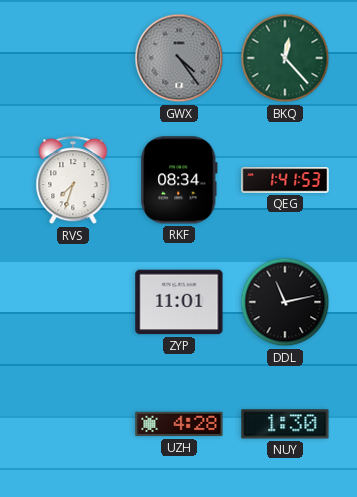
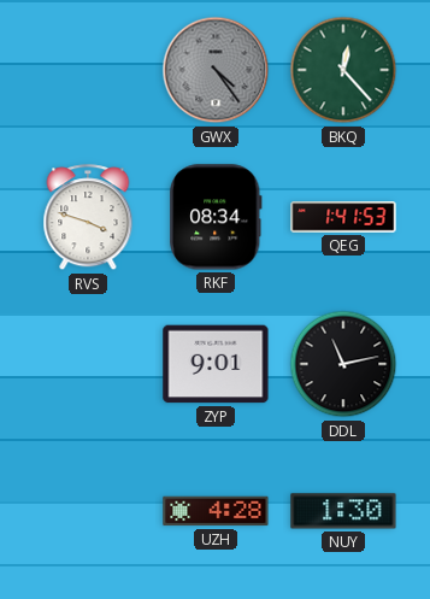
RVS: 7:33 -> 3:48 (88, 218)
ZYP: 11:01 -> 9:01 (216, 364)
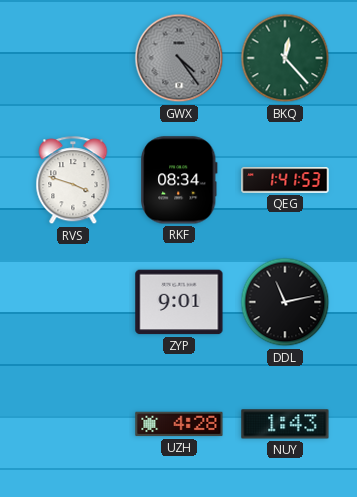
NUY: 1:30 -> 1:43 (285, 424)
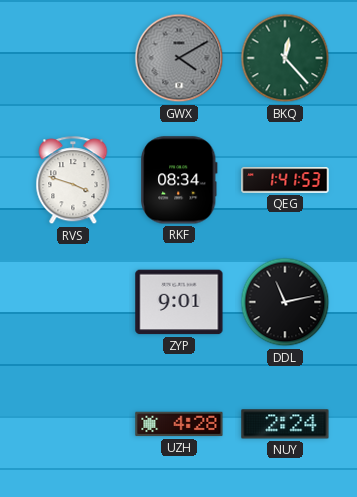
GWX: 4:24 -> 4:10 (179, 58)
NUY: 1:43 -> 2:24 (285, 424)
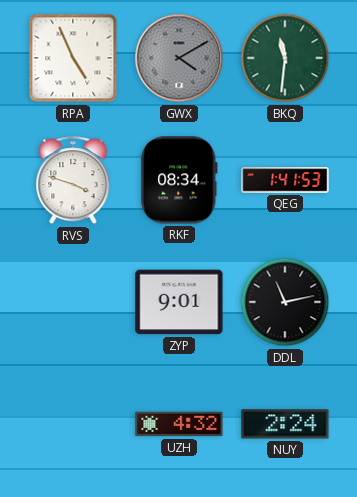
RPA: none -> 4:56 (73, 58)
BKQ: 12:23 -> 11:31 (285, 58)
UZH: 4:28 -> 4:32 (179, 424)
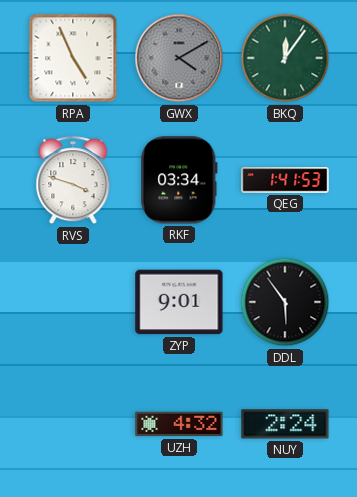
BKQ: 11:31 -> 12:06 (285, 58)
RKF: 08:34 -> 03:34 (179, 180)
DDL: 11:13 -> 5:54 (285, 302)
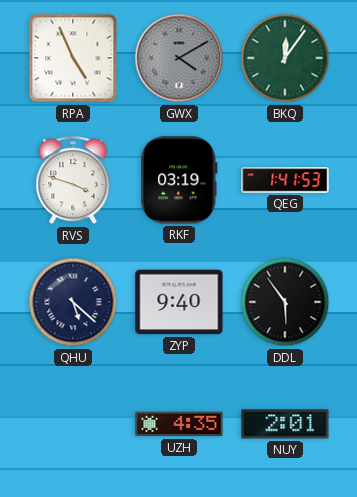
RKF: 03:34 -> 03:19 (179, 180)
QHU: none -> 5:22 (73, 302)
ZYP: 9:01 -> 9:40 (179, 302)
UZH: 4:32 -> 4:35 (179, 424)
NUY: 2:24 -> 2:01 (285, 424)
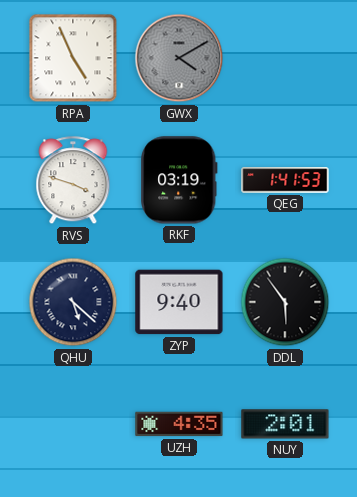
BKQ: 12:06 -> none (285, 58)
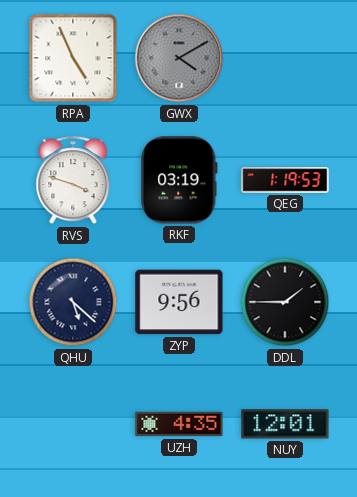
QEG: 1:41 -> 1:19 (285, 180)
ZYP: 9:40 -> 9:56 (179, 302)
DDL: 5:54 -> 1:45 (285, 302)
NUY: 2:01 -> 12:01 (285, 424)
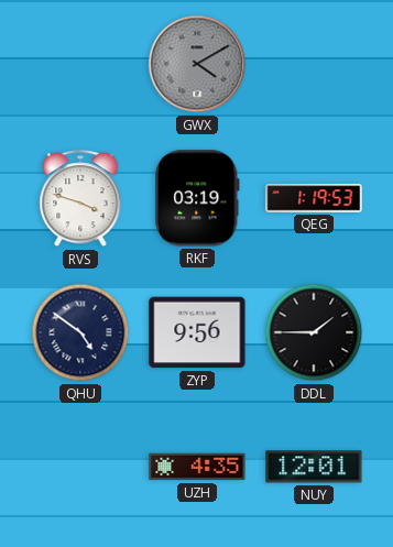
RPA: 4:56 -> none (73, 58)
QHU: 5:22 -> 4:51 (80, 332)
